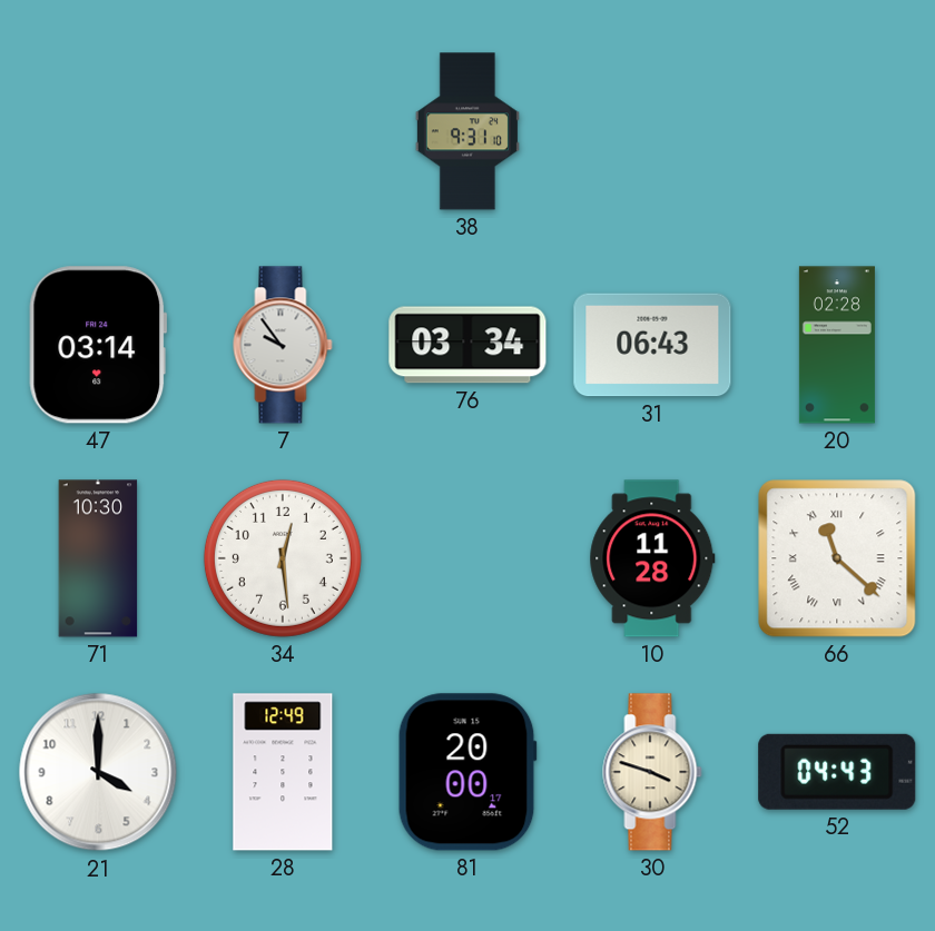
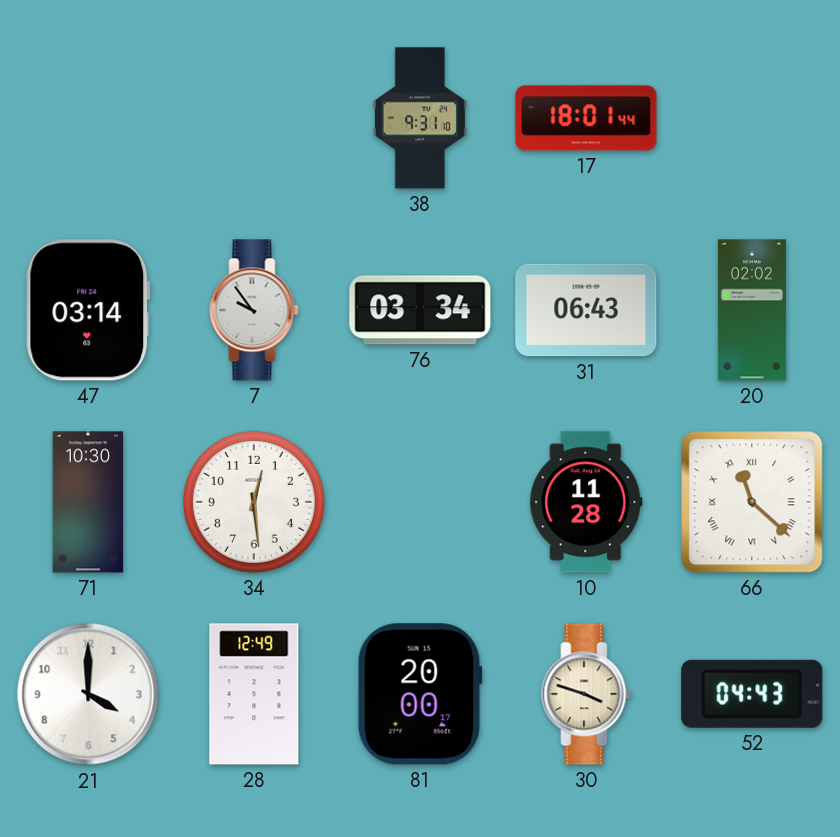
17: none -> 18:01 (586, 118)
20: 02:28 -> 02:02 (752, 310)
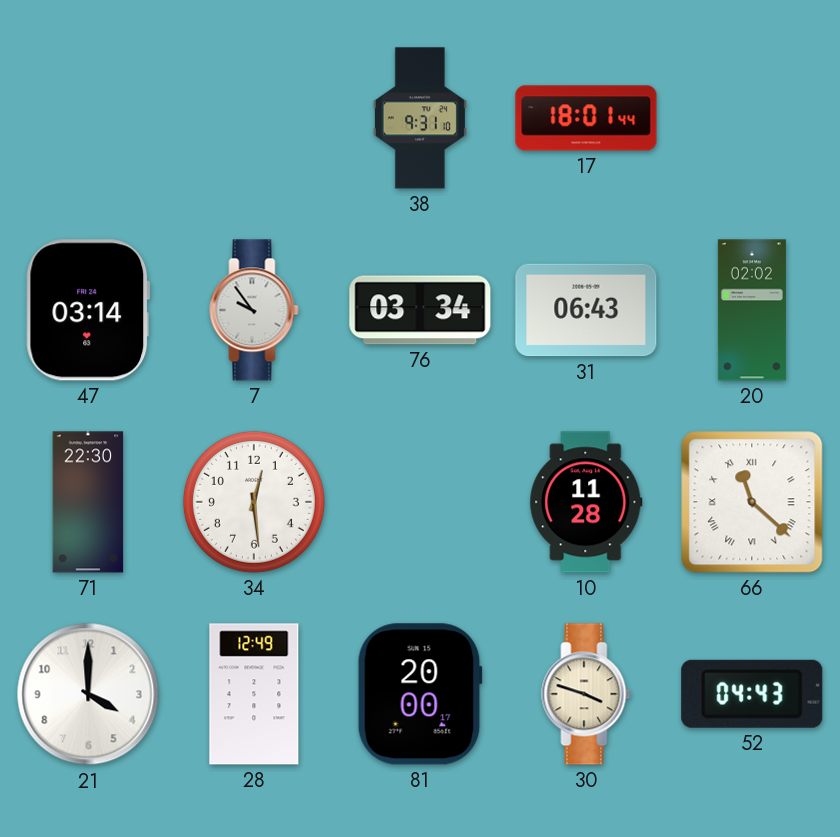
71: 10:30 -> 22:30 (88, 502)
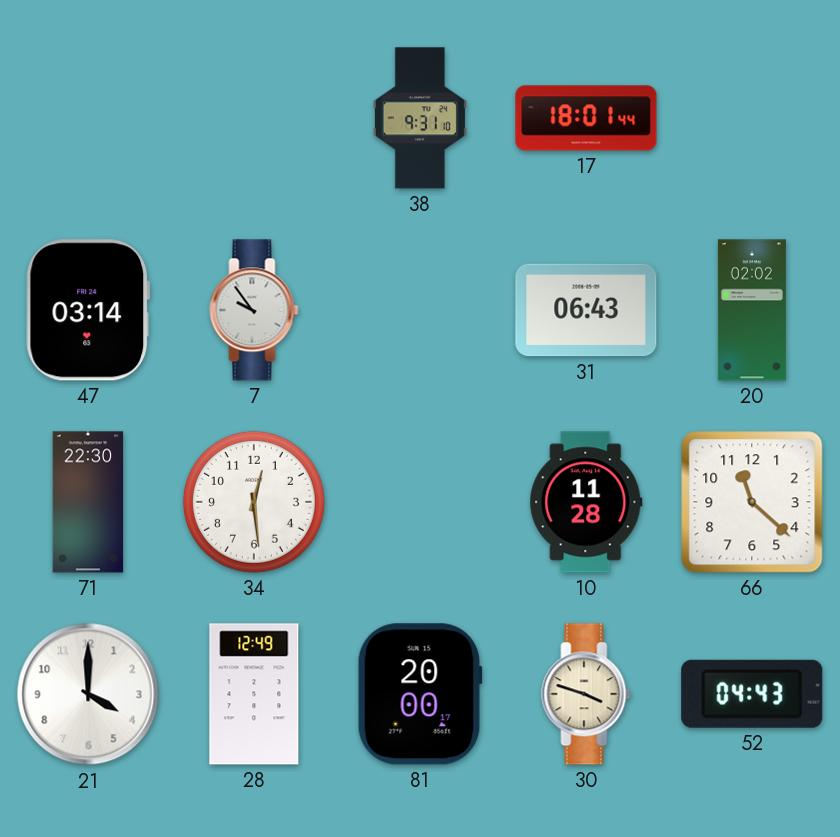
76: 03:34 -> none (420, 310)
66 numerals: Roman -> Arabic (752, 502)
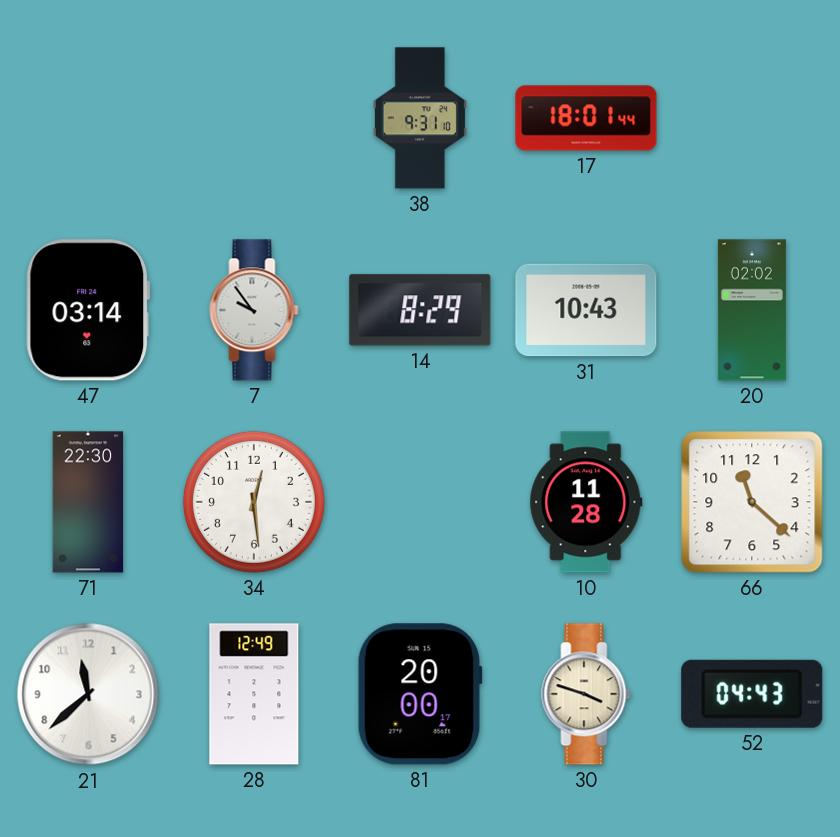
14: none -> 8:29 (420, 310)
31: 06:43 -> 10:43 (586, 310)
21: 4:00 -> 11:38 (88, 694)
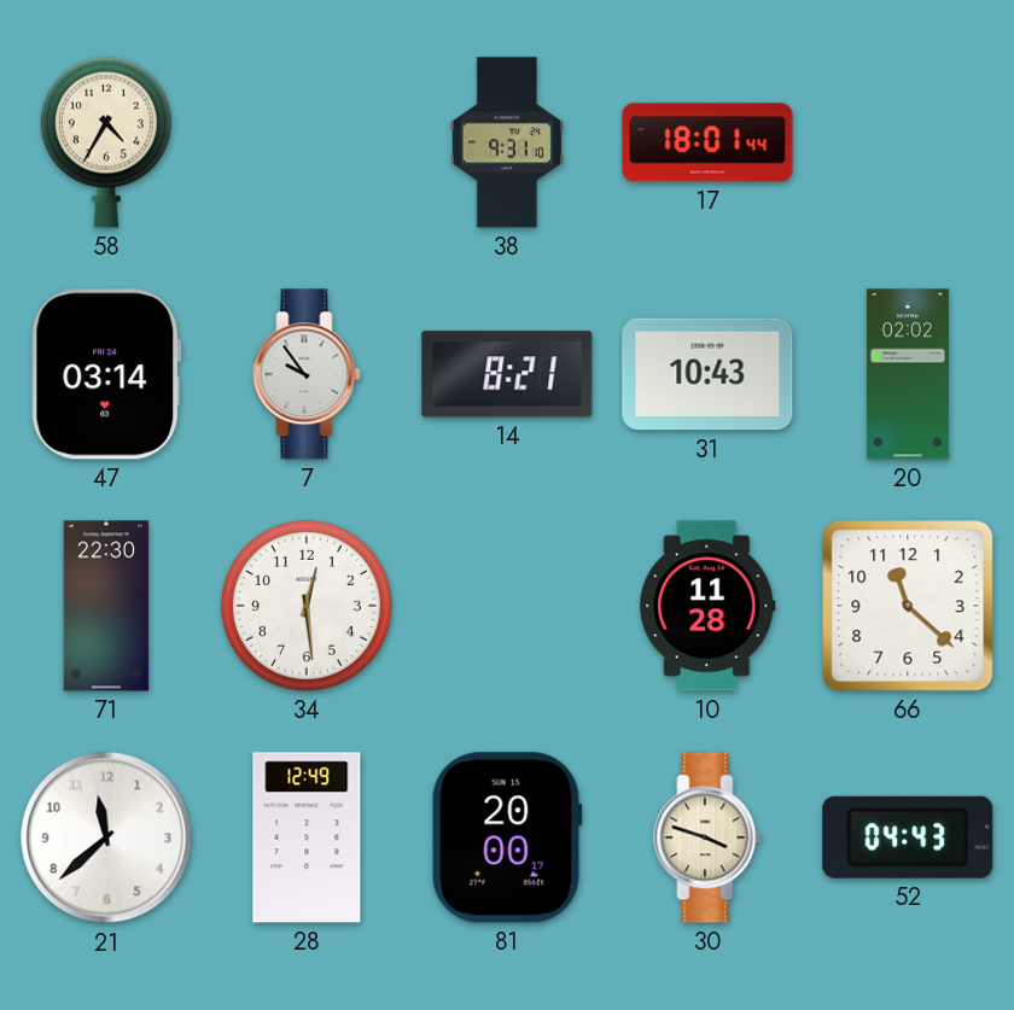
58: none -> 4:35 (106, 142)
14: 8:29 -> 8:21 (507, 374)
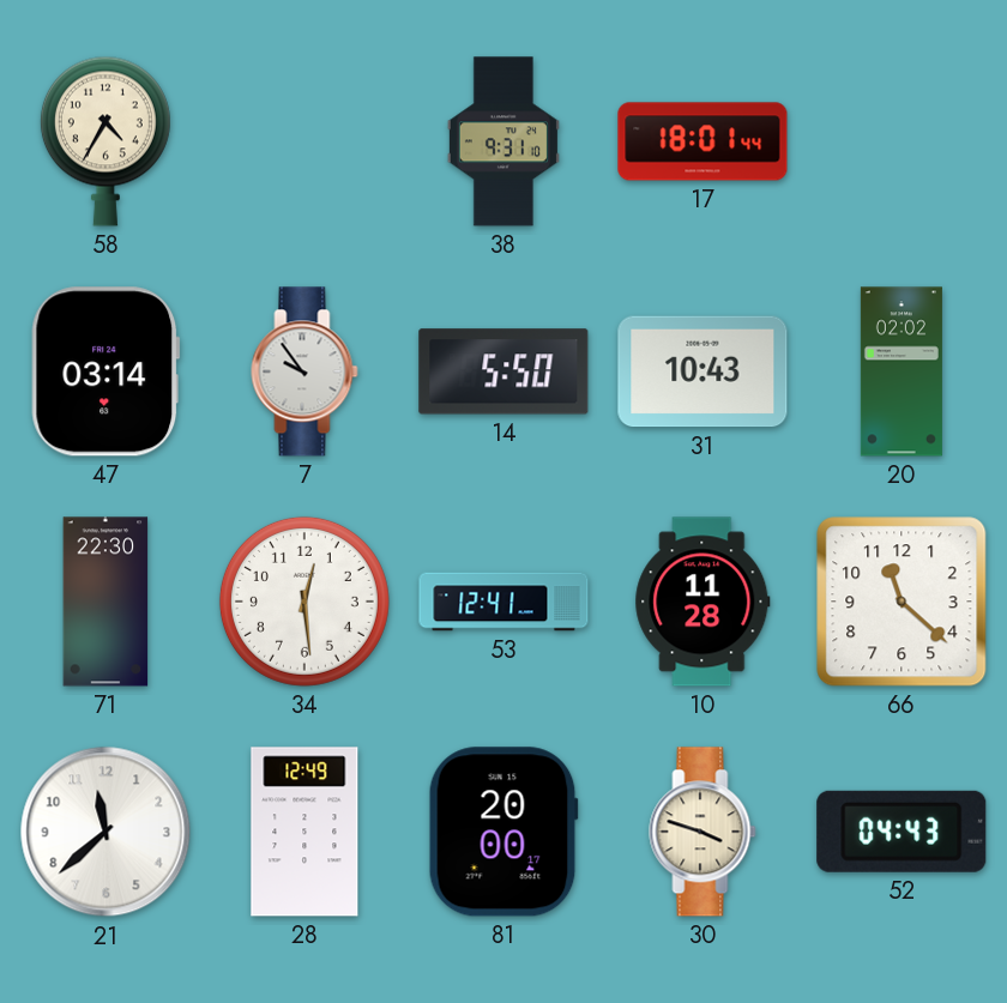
14: 8:21 -> 5:50 (503, 371)
53: none -> 12:41 (503, 602)
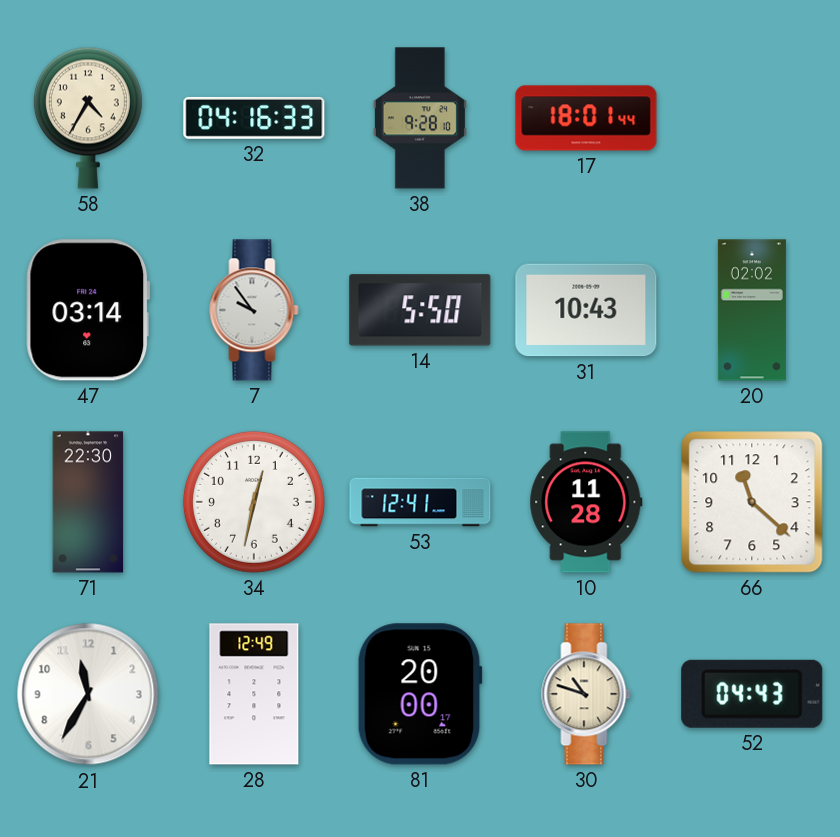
32: none -> 04:16 (254, 118)
38: 9:31 -> 9:28 (420, 118)
34: 12:29 -> 12:32 (254, 502)
21: 11:38 -> 11:35 (88, 694)
30: 3:48 -> 10:48 (586, 694)
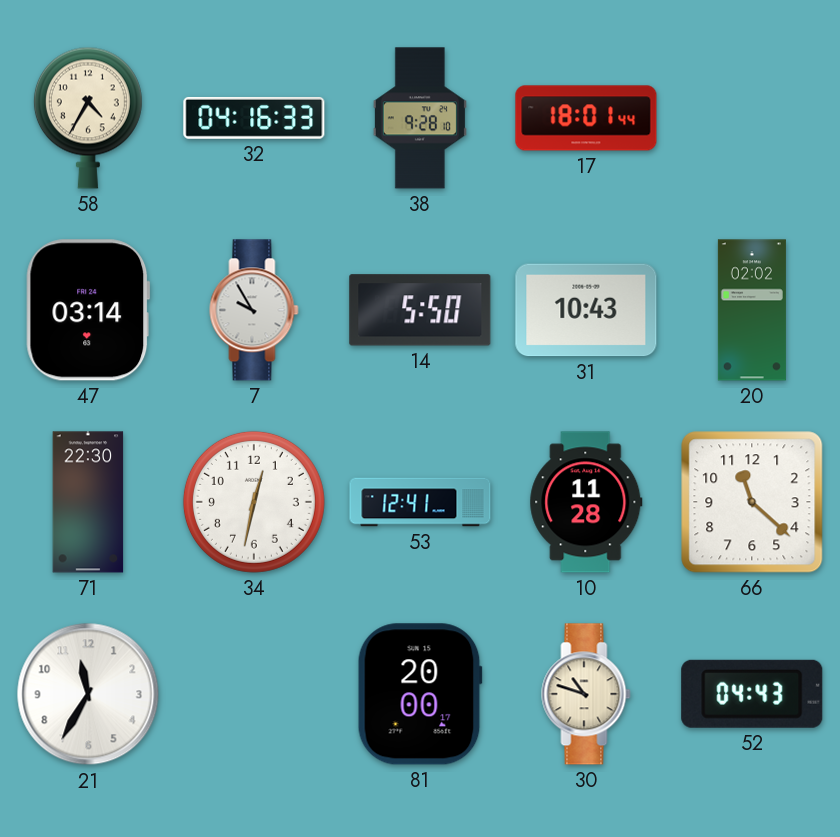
7: 9:54 -> 9:55 (254, 310)
28: 12:49 -> none (254, 694)
